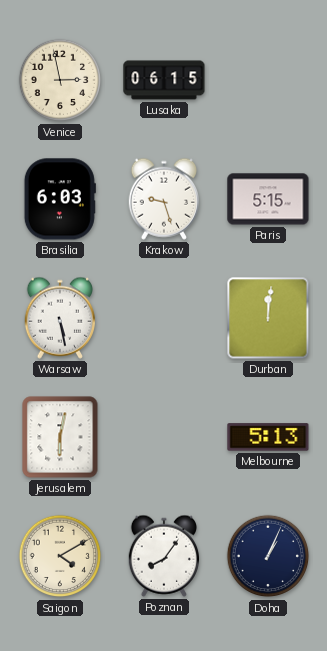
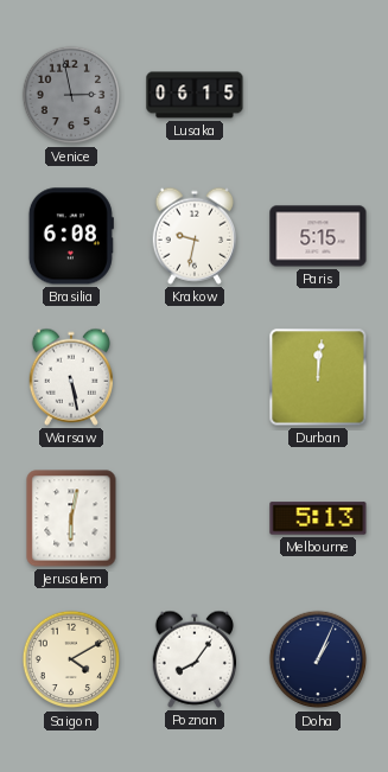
Venice dial: cream -> grey (71, 95)
Brasilia: 6:03 -> 6:08 (71, 236)
Krakow: 9:27 -> 9:32 (193, 236)
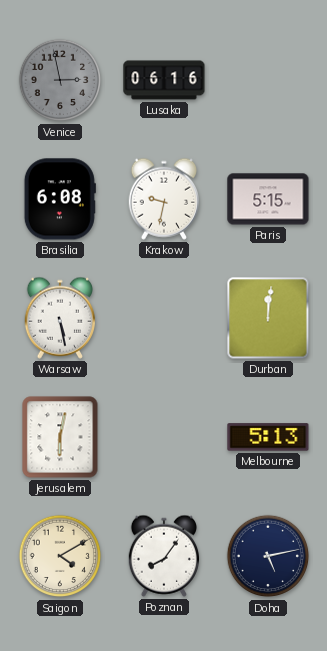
Lusaka: 06:15 -> 06:16 (164, 80)
Doha: 1:04 -> 5:13 (268, 556)
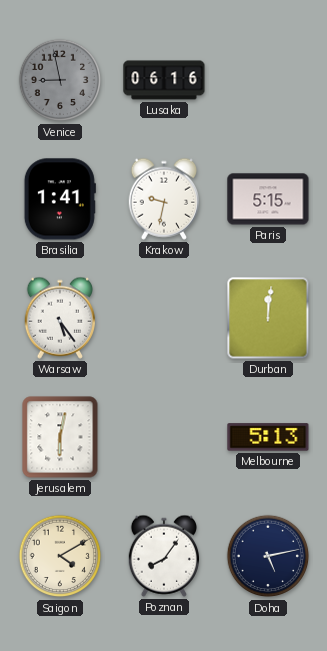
Venice: 2:58 -> 8:58 (60, 80)
Brasilia: 6:08 -> 1:41 (60, 199)
Warsaw: 5:28 -> 5:24 (59, 318)
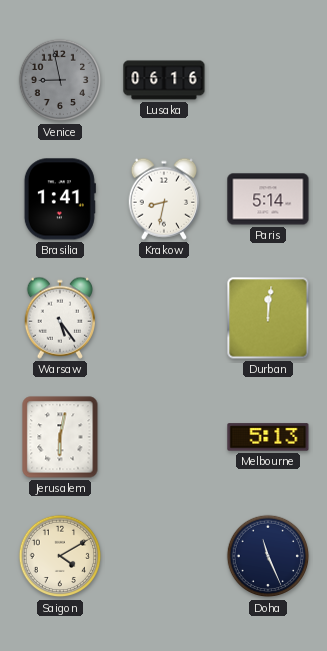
Krakow: 9:32 -> 8:32 (163, 199)
Paris: 5:15 -> 5:14 (268, 199)
Poznan: 8:06 -> none (163, 556)
Doha: 5:13 -> 11:26 (268, 556)
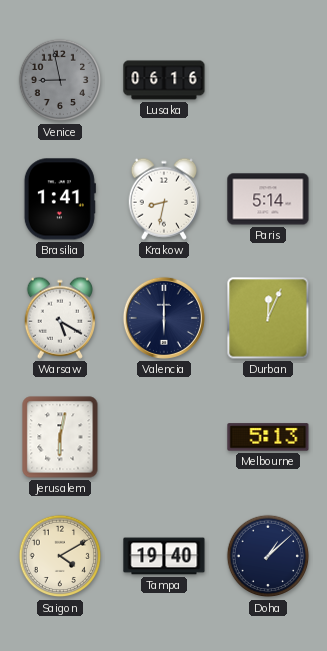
Warsaw: 5:24 -> 5:20 (59, 318)
Valencia: none -> 6:00 (164, 318)
Durban: 12:01 -> 12:04 (268, 318)
Tampa: none -> 19:40 (164, 556)
Doha: 11:26 -> 1:08 (268, 556)
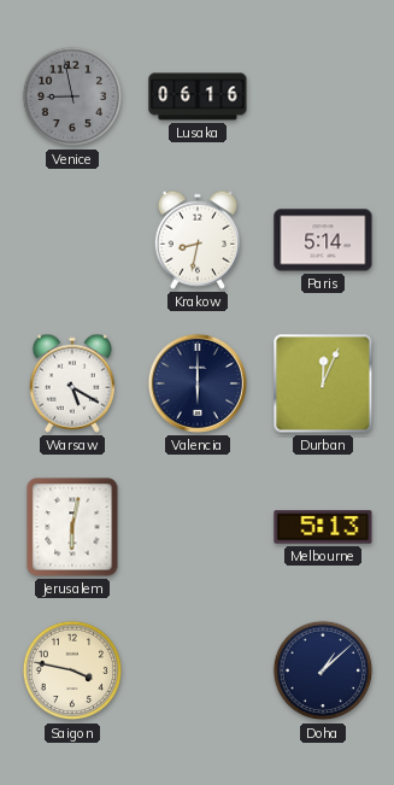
Brasilia: 1:41 -> none (60, 199)
Saigon: 4:10 -> 3:47 (72, 670)
Tampa: 19:40 -> none (164, 556)
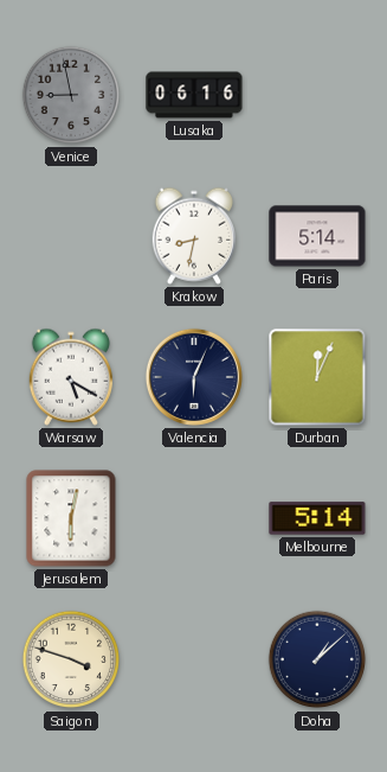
Valencia: 6:00 -> 6:04 (194, 377)
Melbourne: 5:13 -> 5:14 (317, 518)
Saigon: 3:47 -> 3:48 (71, 659)
